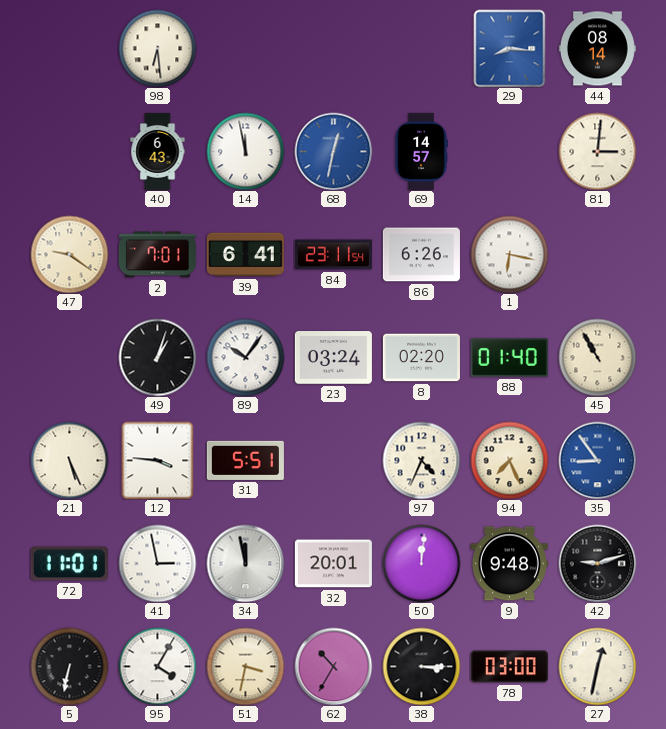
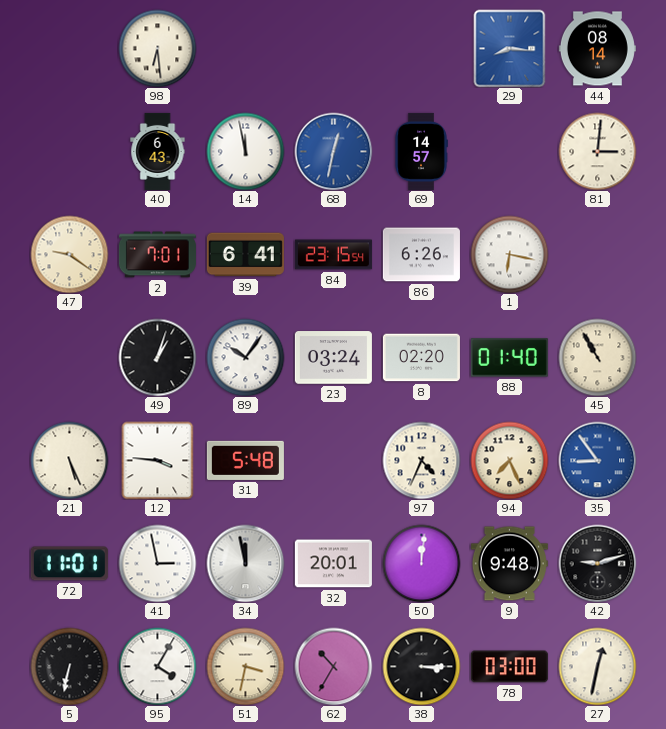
84: 23:11 -> 23:15 (333, 255)
31: 5:51 -> 5:48 (245, 460)
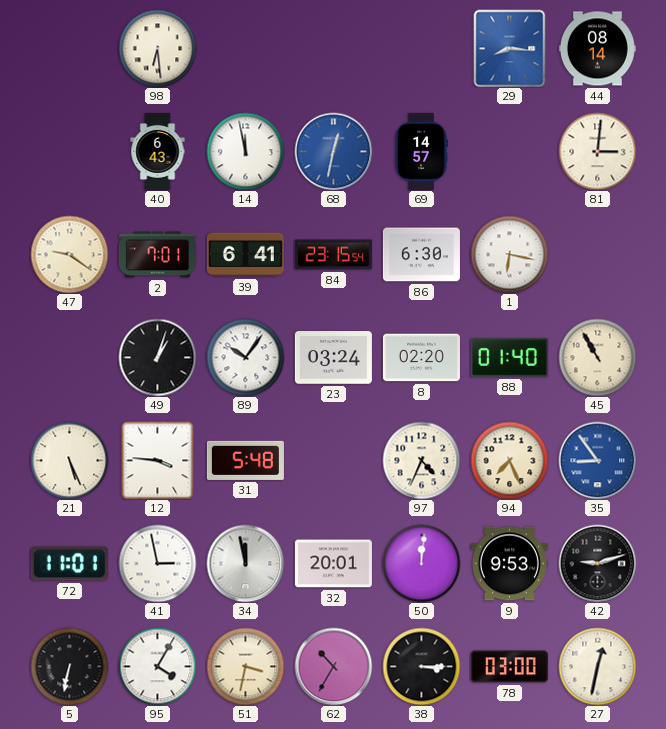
86: 6:26 -> 6:30 (421, 255)
9: 9:48 -> 9:53 (509, 564)
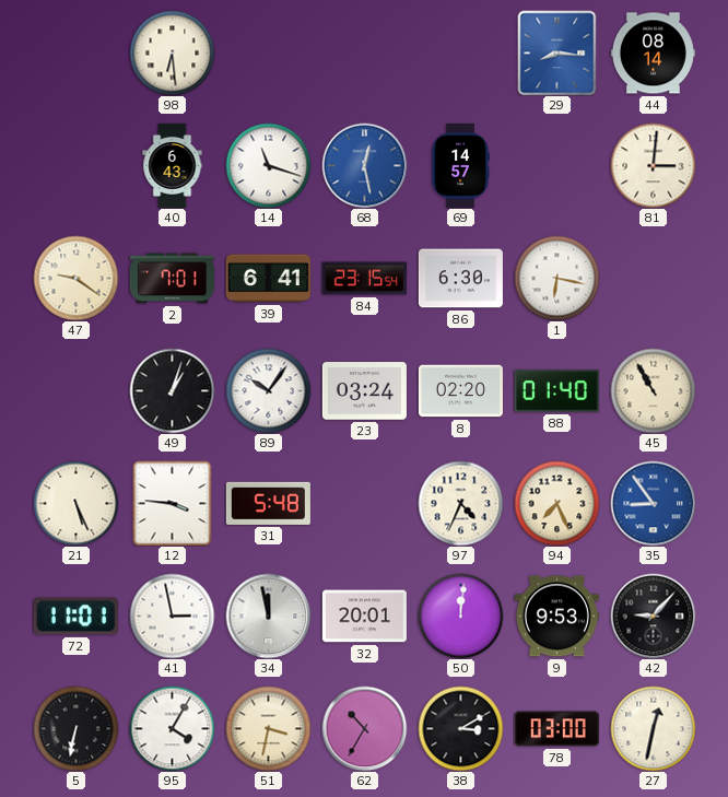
14: 11:58 -> 11:18 (268, 165)
68: 12:32 -> 12:28 (364, 165)
42: 9:12 -> 9:07 (653, 616)
38: 3:15 -> 3:10 (460, 728)
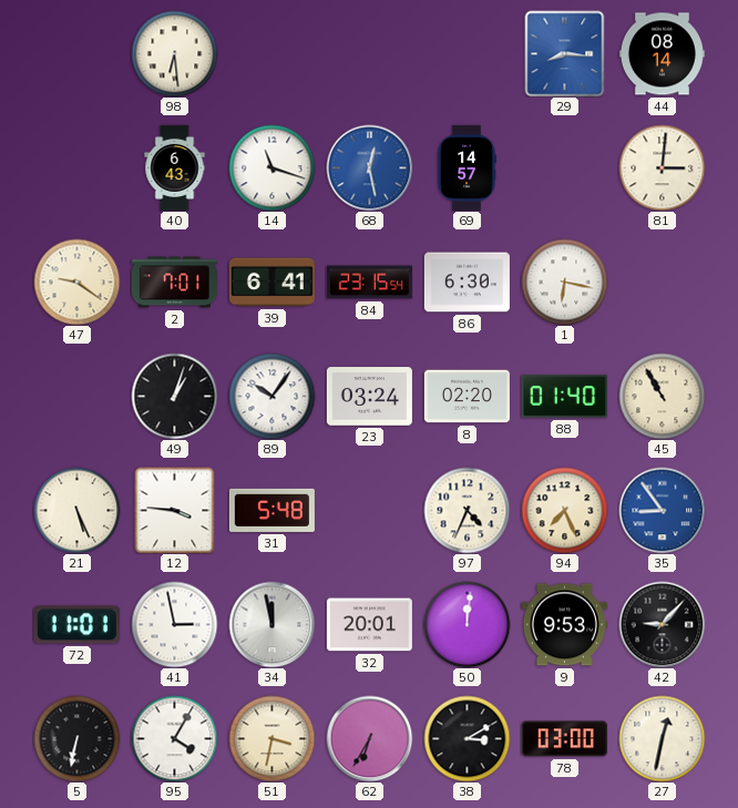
62: 10:35 -> 6:35 (369, 738)
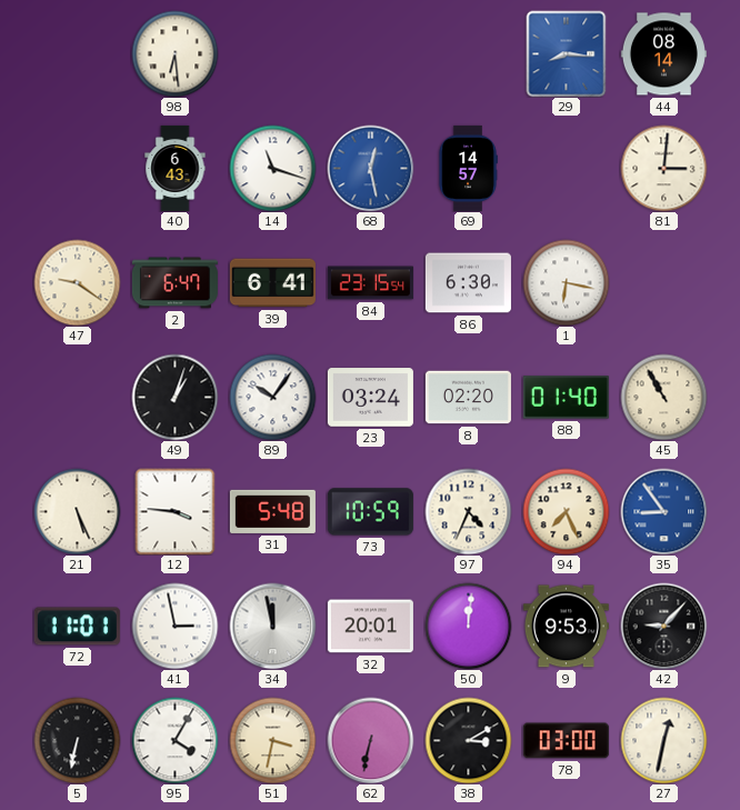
2: 7:01 -> 6:47 (174, 283)
73: none -> 10:59 (370, 512)
62: 6:35 -> 6:32 (370, 740)
